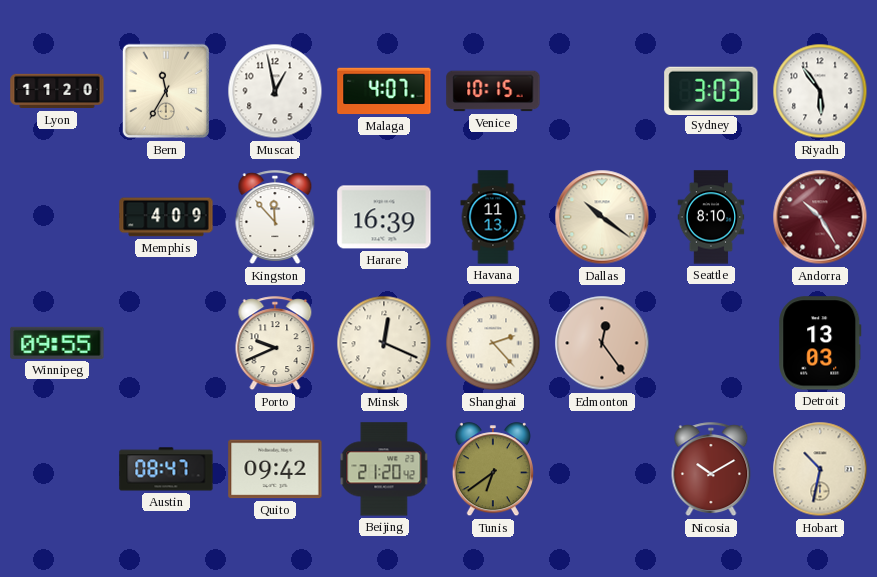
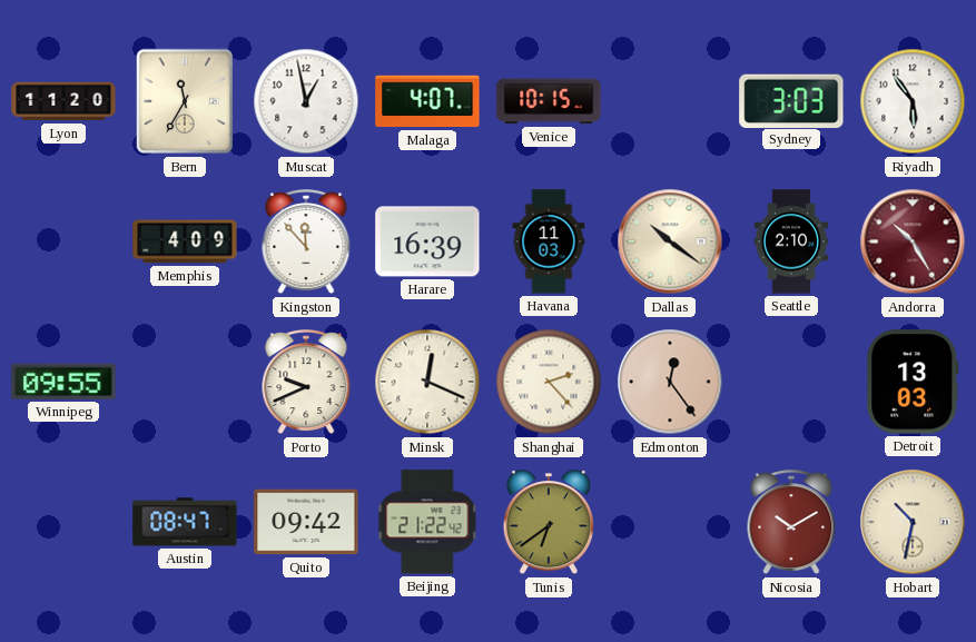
Havana: 11:13 -> 11:03 (549, 241)
Seattle: 8:10 -> 2:10 (791, 241)
Beijing: 21:20 -> 21:22 (427, 522)
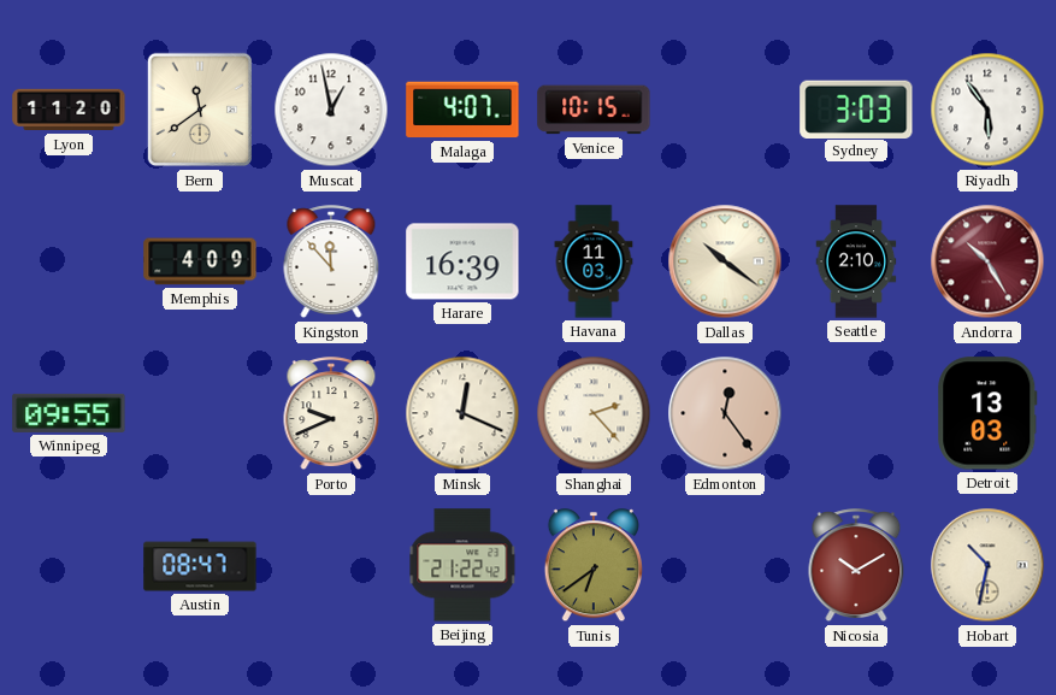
Bern: 11:35 -> 11:39 (200, 110)
Quito: 09:42 -> none (306, 522)
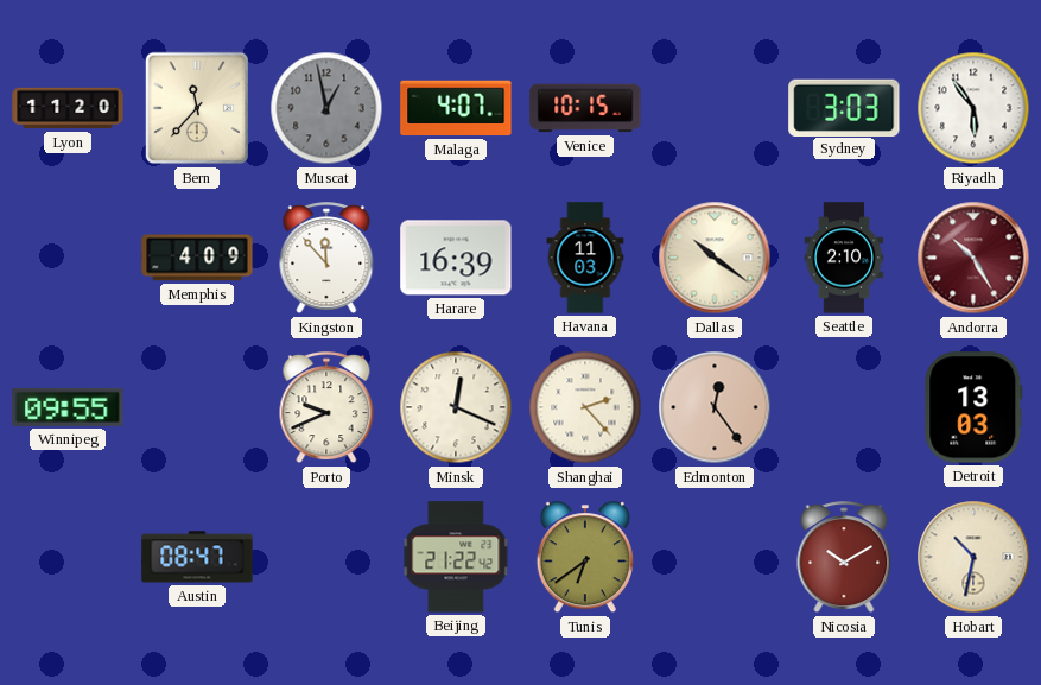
Bern: 11:39 -> 11:37 (197, 108)
Muscat dial: white -> grey (326, 108)
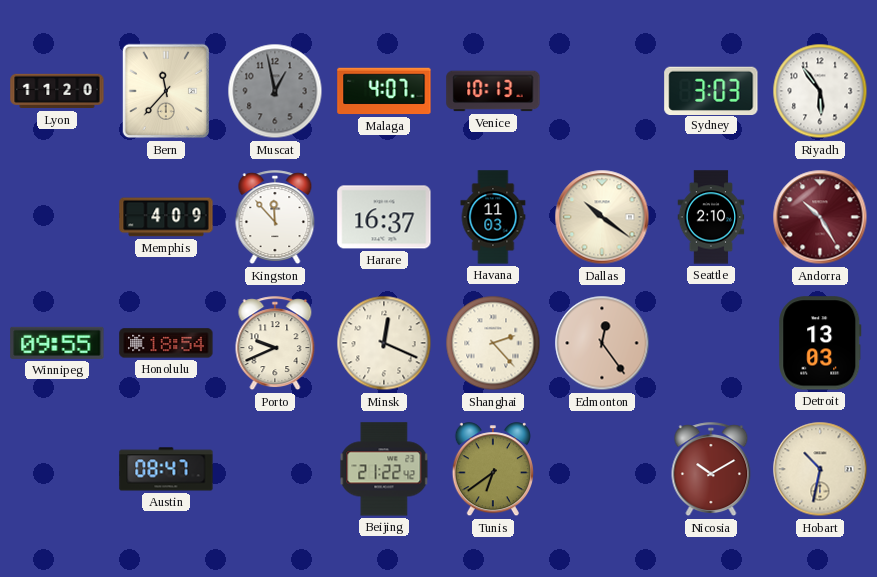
Venice: 10:15 -> 10:13 (493, 91)
Harare: 16:39 -> 16:37 (384, 217)
Honolulu: none -> 18:54 (166, 343)
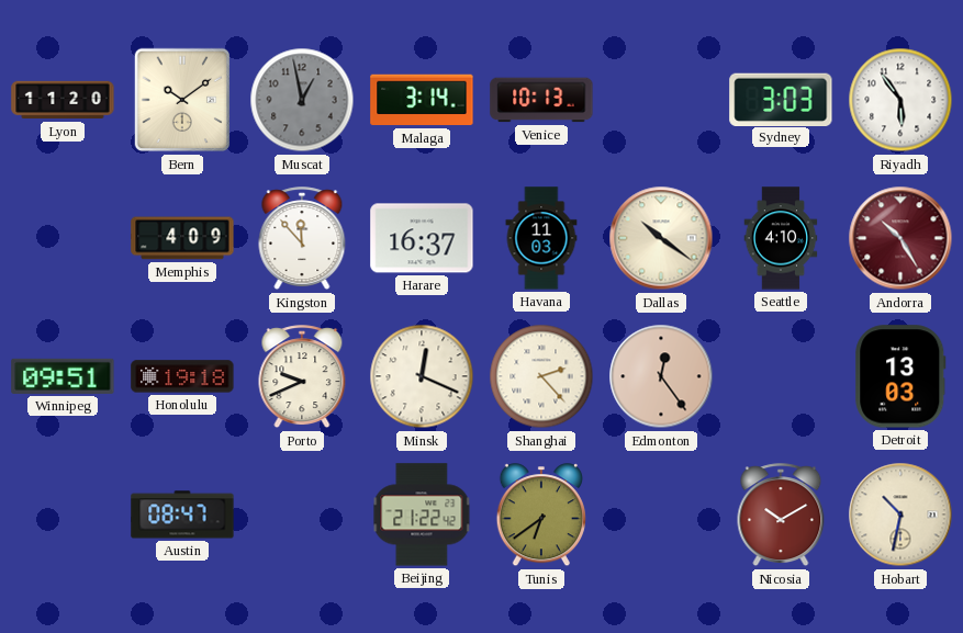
Bern: 11:37 -> 10:09 (182, 100)
Malaga: 4:07 -> 3:14 (422, 100)
Seattle: 2:10 -> 4:10 (781, 238)
Winnipeg: 09:55 -> 09:51 (63, 376)
Honolulu: 18:54 -> 19:18 (182, 376)
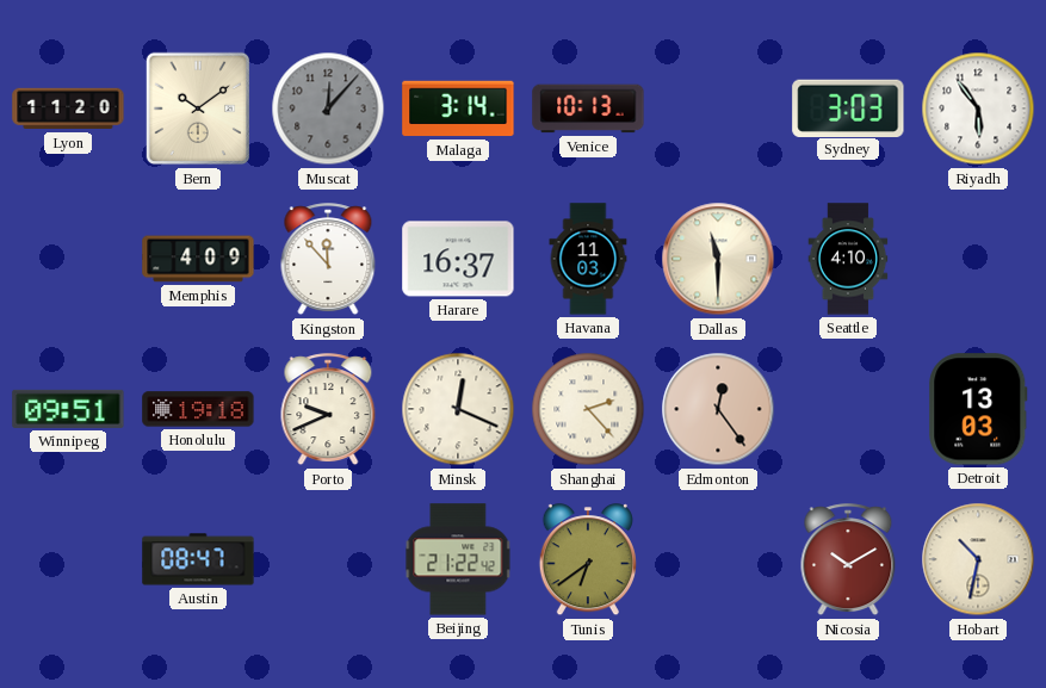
Muscat: 12:58 -> 12:07 (328, 109)
Dallas: 10:21 -> 11:30 (718, 259)
Andorra: 10:25 -> none (900, 238)
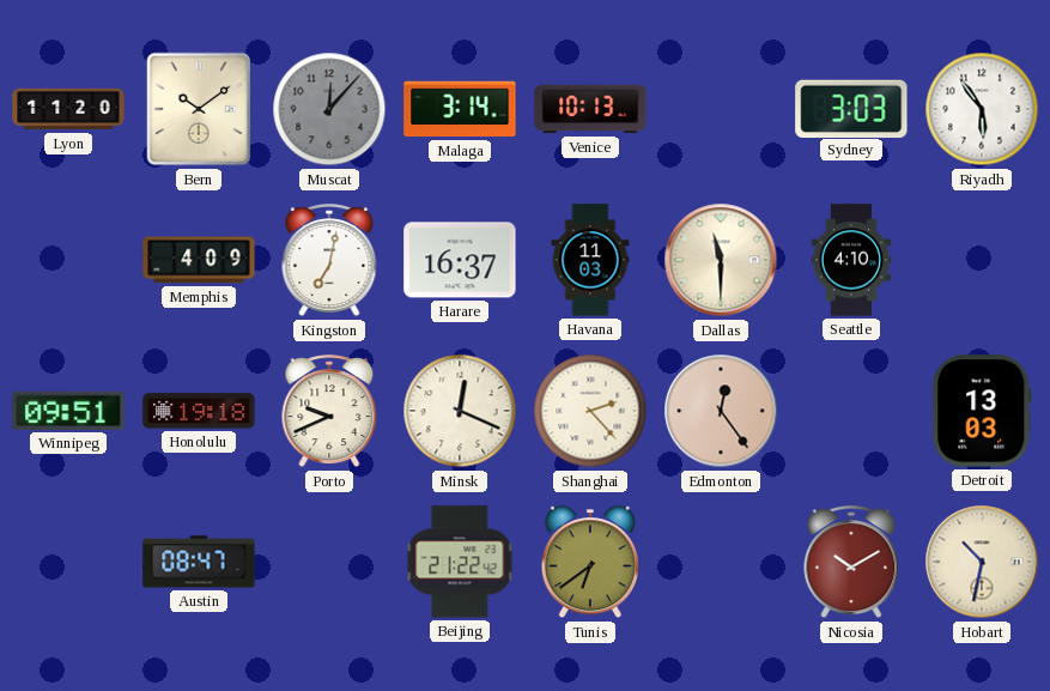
Kingston: 11:53 -> 7:02 (329, 261)
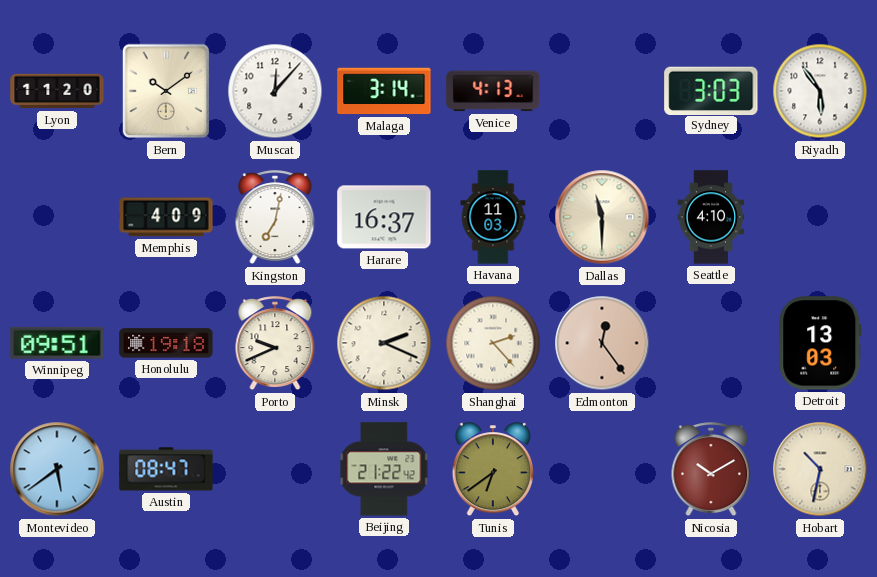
Muscat dial: grey -> white (275, 91)
Venice: 10:13 -> 4:13 (493, 91)
Minsk: 12:19 -> 2:19 (384, 343)
Montevideo: none -> 5:39 (57, 469)
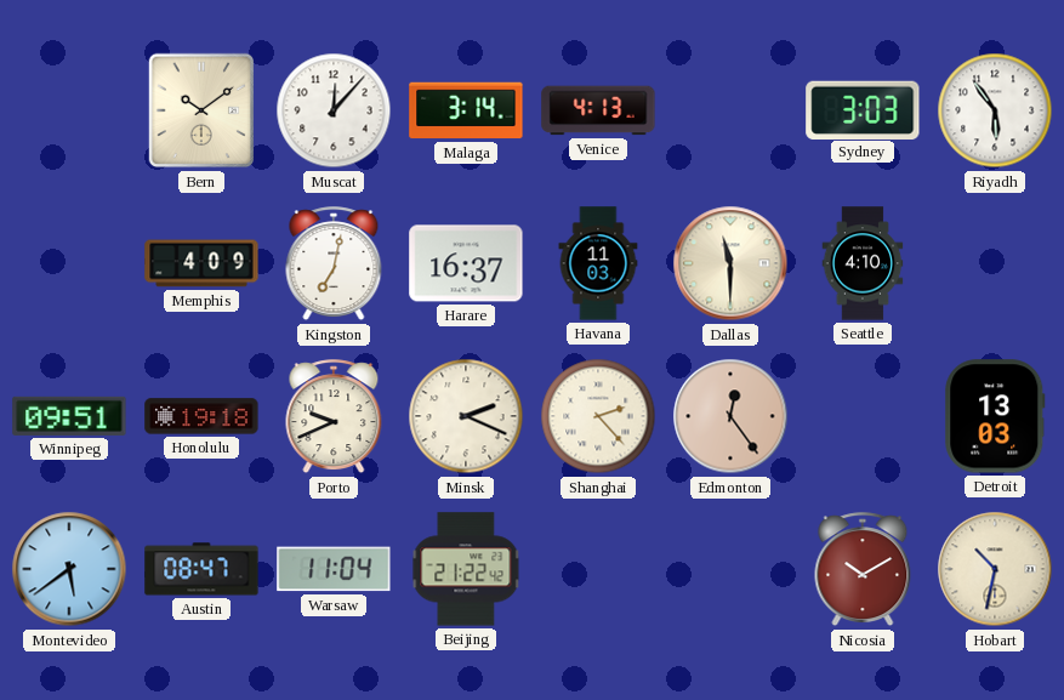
Lyon: 11:20 -> none (57, 91)
Warsaw: none -> 11:04 (334, 569)
Tunis: 6:39 -> none (493, 470)
